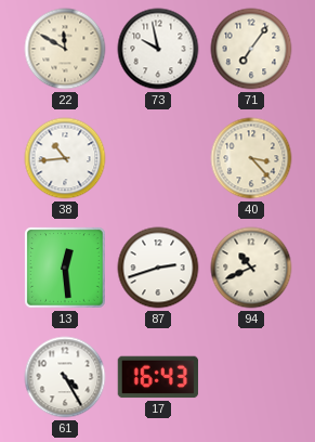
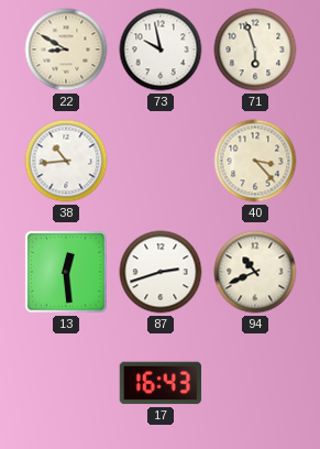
22: 11:50 -> 8:50 (66, 50)
71: 7:06 -> 5:57 (255, 50)
61: 4:25 -> none (65, 377)
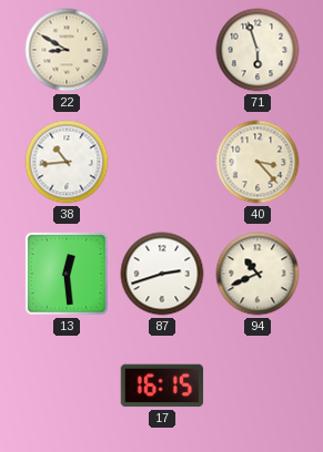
73: 9:58 -> none (161, 50)
17: 16:43 -> 16:15 (162, 386)
